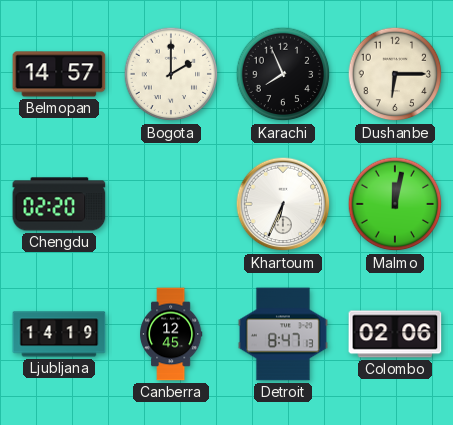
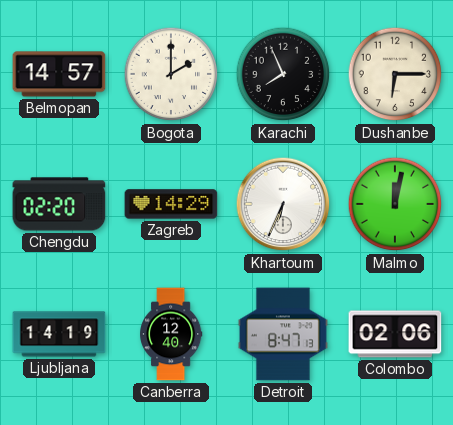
Zagreb: none -> 14:29 (171, 204)
Canberra: 12:45 -> 12:40 (172, 334)
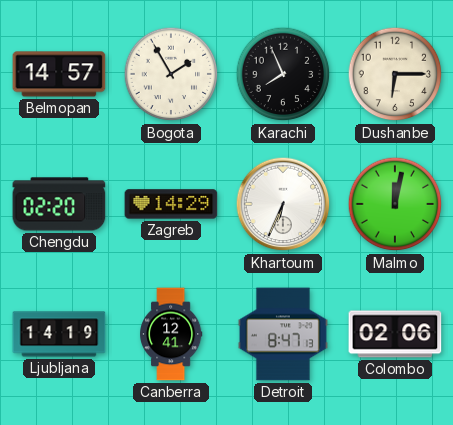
Bogota: 2:00 -> 1:55 (171, 74)
Canberra: 12:40 -> 12:41 (172, 334)
